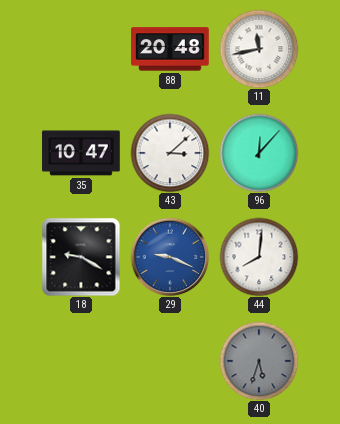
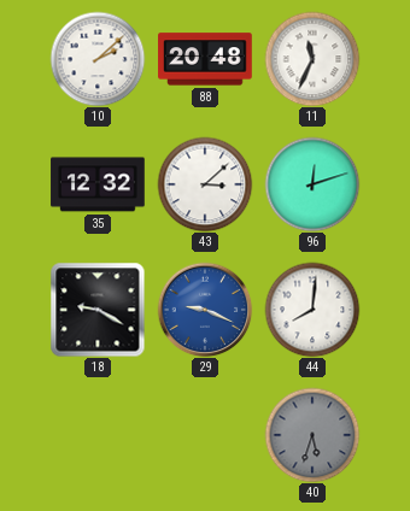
10: none -> 2:08 (98, 59)
11: 11:43 -> 11:34 (312, 59)
35: 10:47 -> 12:32 (98, 184)
96: 12:07 -> 12:12 (312, 184)
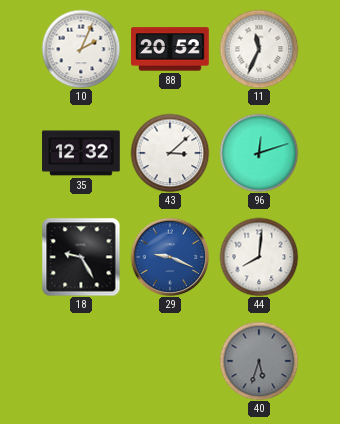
10: 2:08 -> 2:04 (81, 49)
88: 20:48 -> 20:52 (170, 49)
18: 9:20 -> 9:25 (81, 257)
